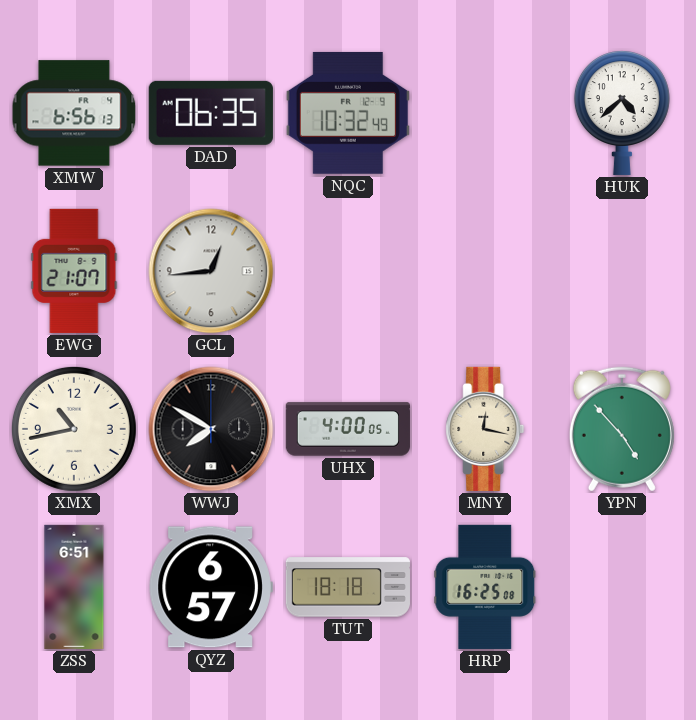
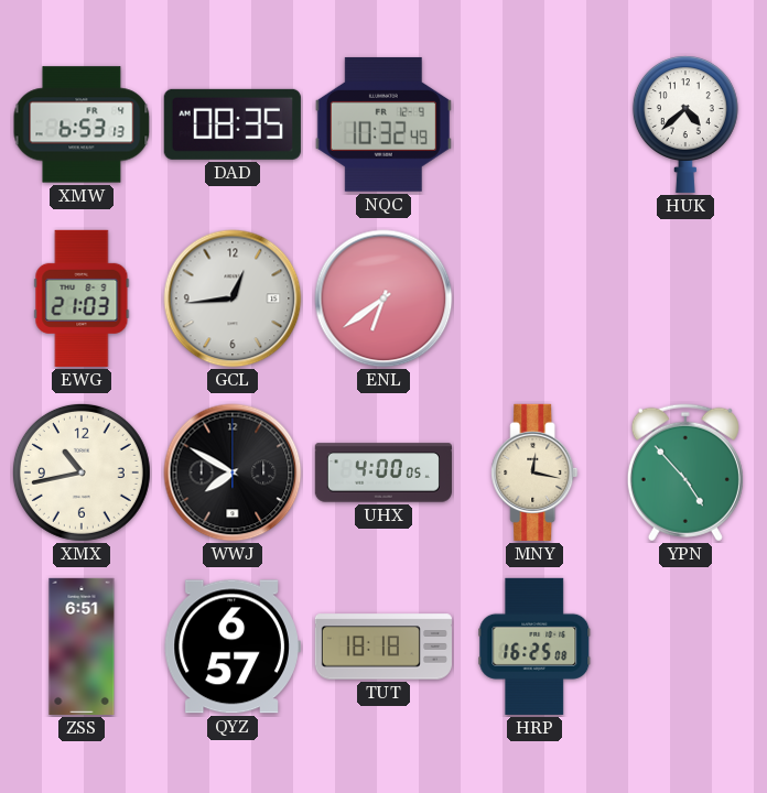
XMW: 6:56 -> 6:53 (82, 124)
DAD: 06:35 -> 08:35 (233, 124)
EWG: 21:07 -> 21:03 (82, 298)
ENL: none -> 6:39 (383, 298)
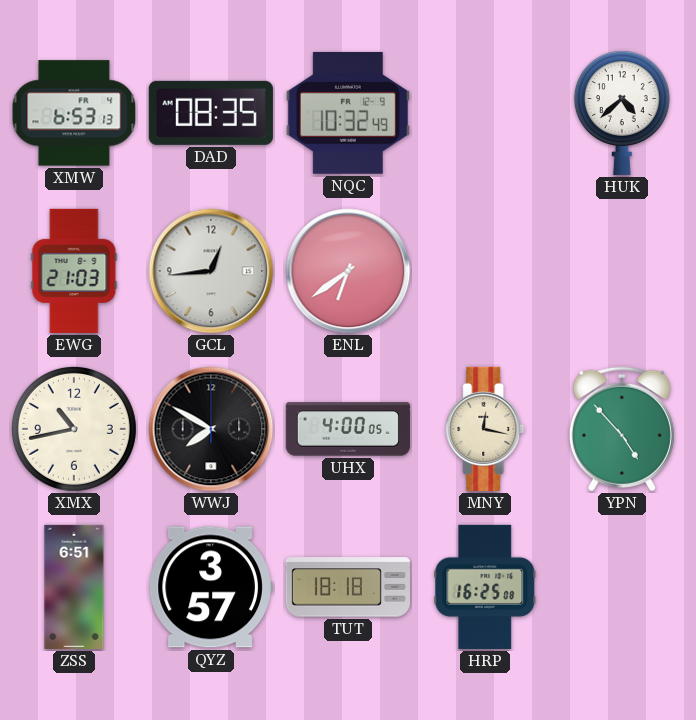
QYZ: 6:57 -> 3:57 (211, 587)
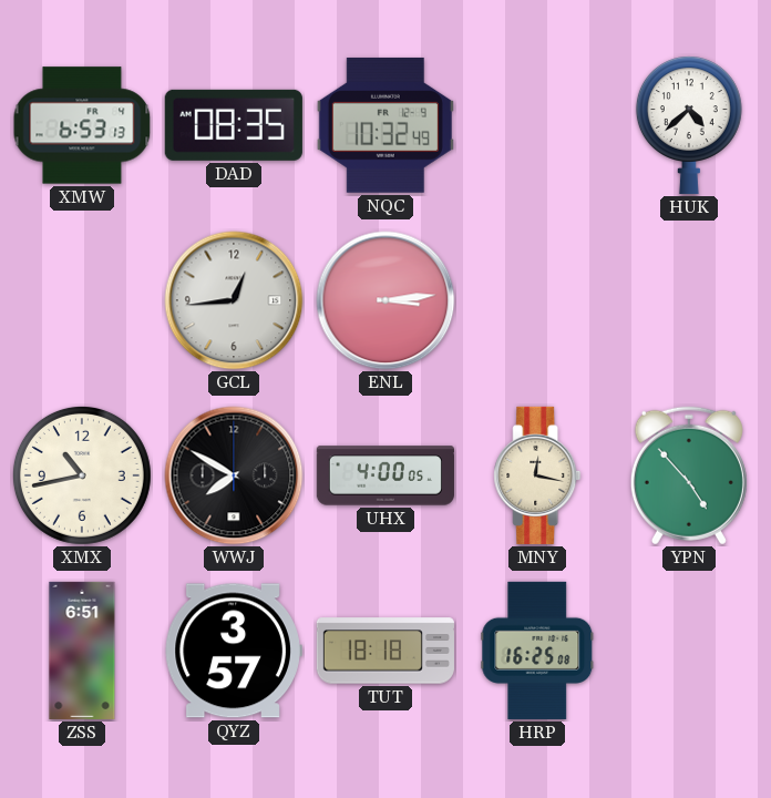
EWG: 21:03 -> none (74, 271)
ENL: 6:39 -> 3:14 (385, 300)
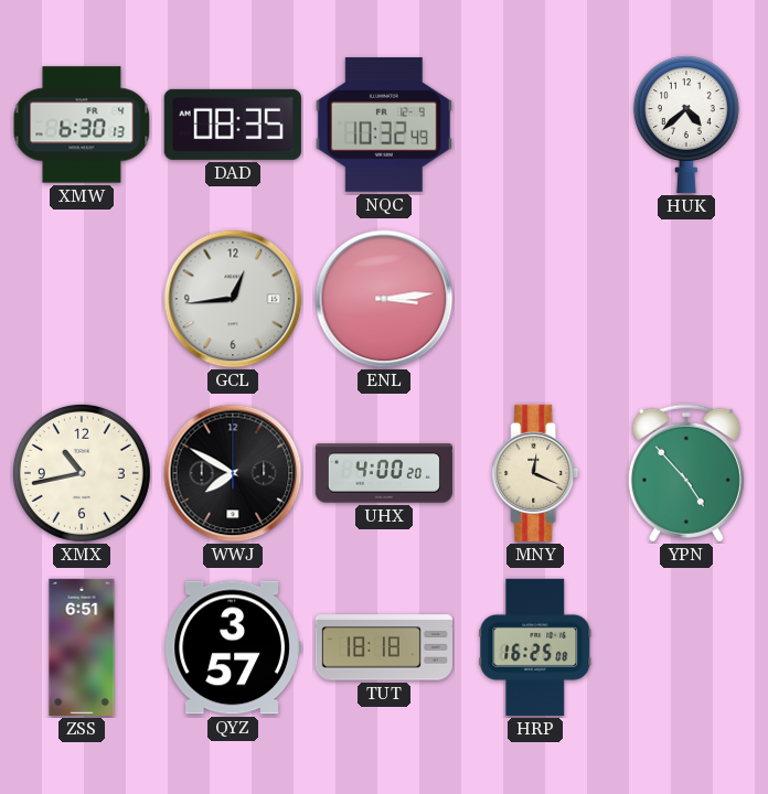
XMW: 6:53 -> 6:30 (82, 125)
UHX: 4:00:05 -> 4:00:20 (384, 473)
MNY: 12:17 -> 12:19 (535, 473)
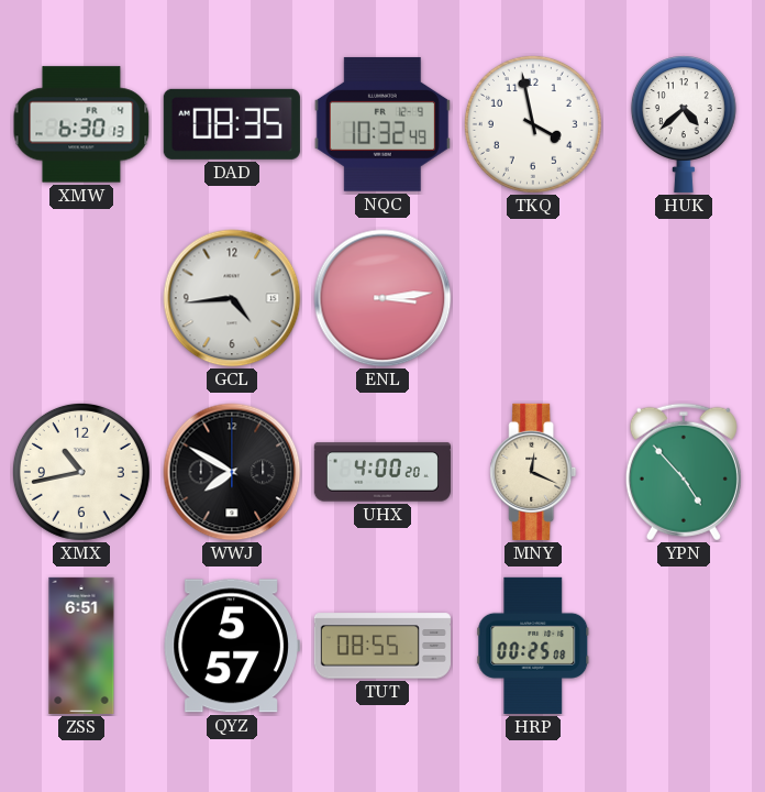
TKQ: none -> 3:58 (533, 124)
GCL: 12:44 -> 4:44 (232, 298)
QYZ: 3:57 -> 5:57 (232, 646)
TUT: 18:18 -> 08:55 (382, 646)
HRP: 16:25 -> 00:25 (533, 646)
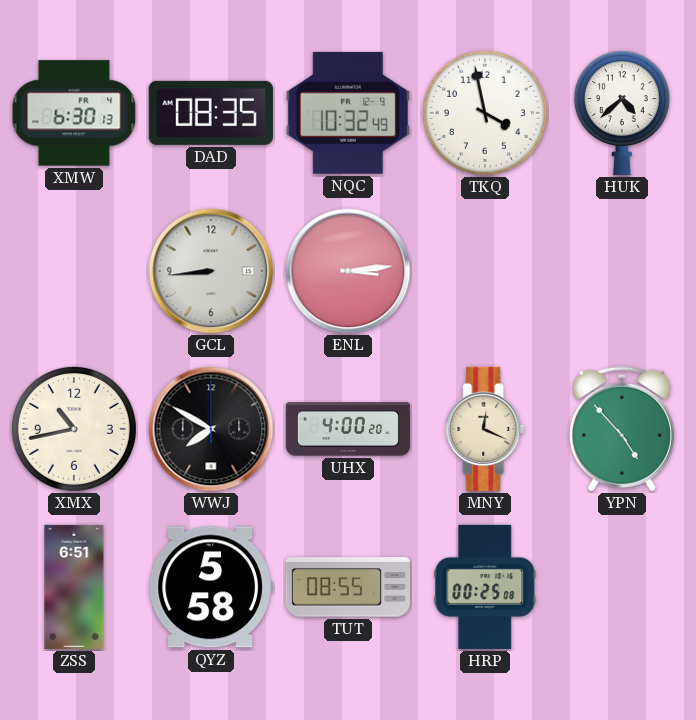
GCL: 4:44 -> 8:44 (211, 271)
QYZ: 5:57 -> 5:58 (211, 587)
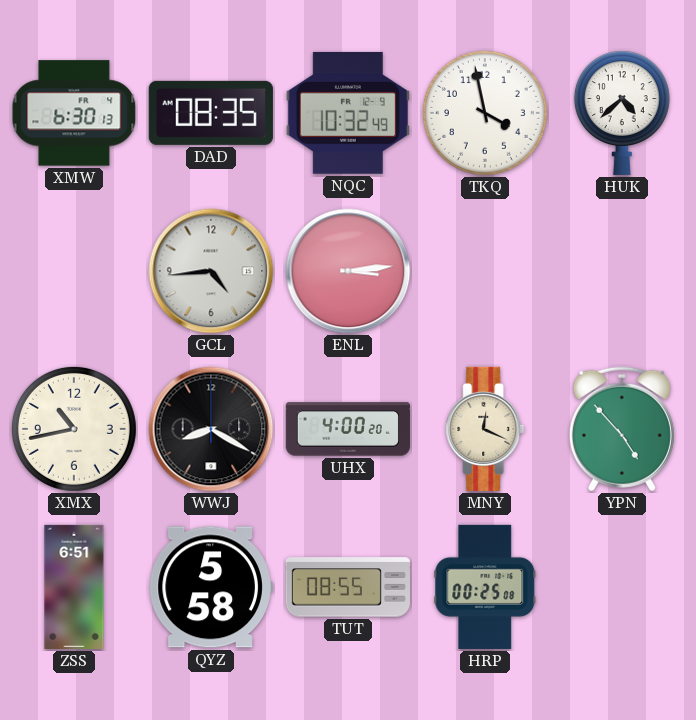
GCL: 8:44 -> 4:44 (211, 271)
WWJ: 7:50 -> 8:20 (211, 429)
